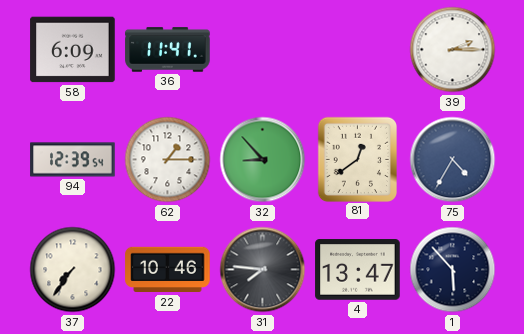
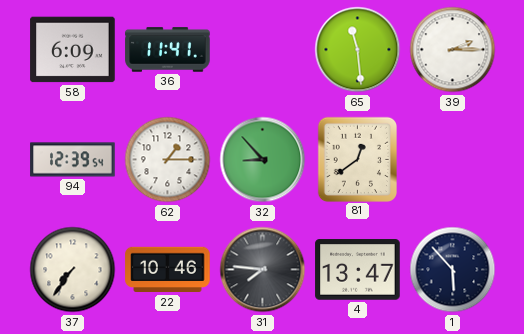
65: none -> 11:29 (358, 50)
75: 4:35 -> none (453, 160)
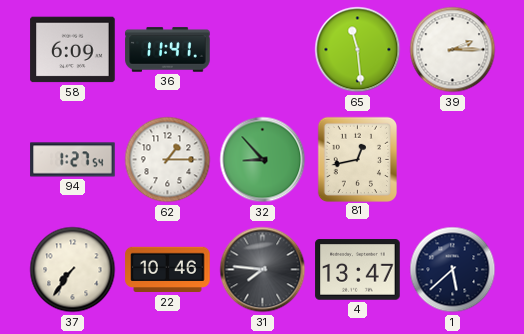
94: 12:39 -> 1:27 (73, 160)
81: 12:39 -> 12:43 (357, 159)
1: 5:53 -> 5:38 (453, 270)
